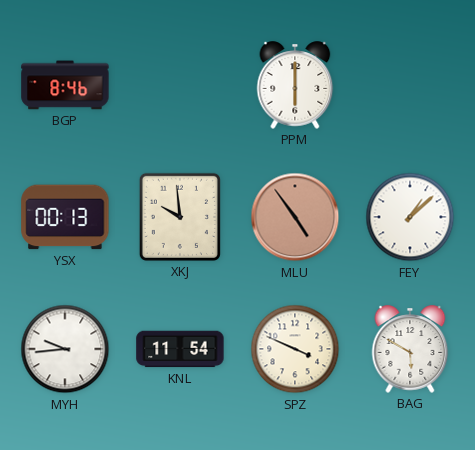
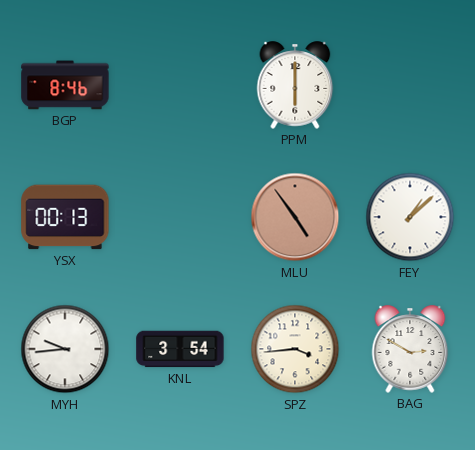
XKJ: 9:59 -> none (180, 217)
KNL: 11:54 -> 3:54 (180, 349)
SPZ: 3:49 -> 3:44 (295, 349)
BAG: 5:50 -> 2:50 (410, 349)
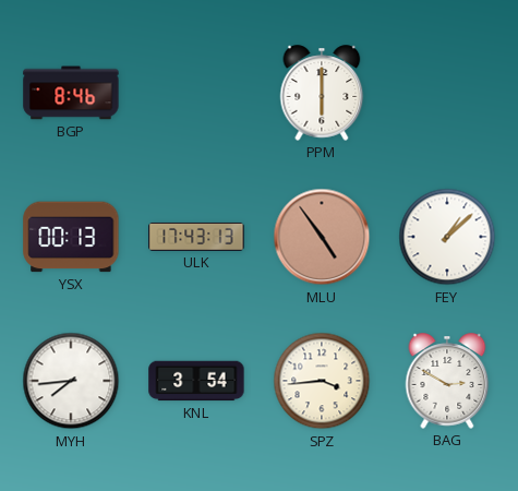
ULK: none -> 17:43 (196, 237)
MYH: 9:44 -> 7:44 (71, 381)
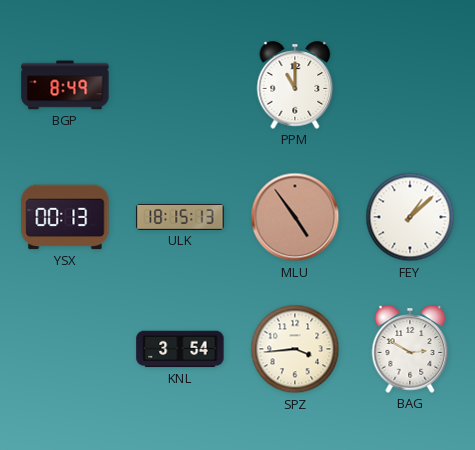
BGP: 8:46 -> 8:49 (65, 85)
PPM: 6:00 -> 11:00 (295, 85)
ULK: 17:43 -> 18:15 (180, 217)
MYH: 7:44 -> none (71, 381)
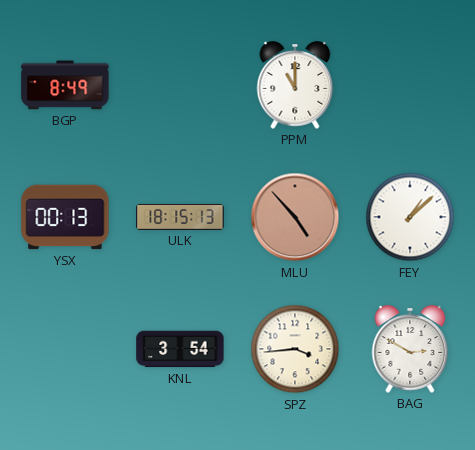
MLU: 4:54 -> 4:53 (295, 217)
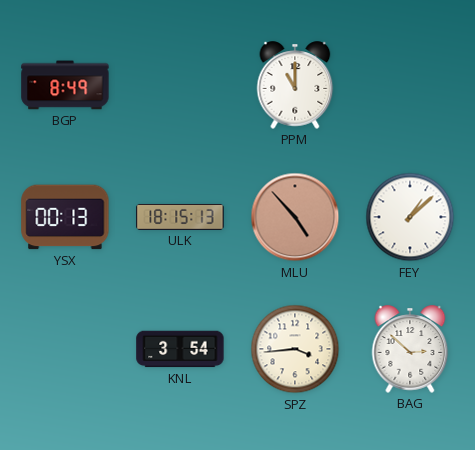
BAG: 2:50 -> 2:52 (410, 349)
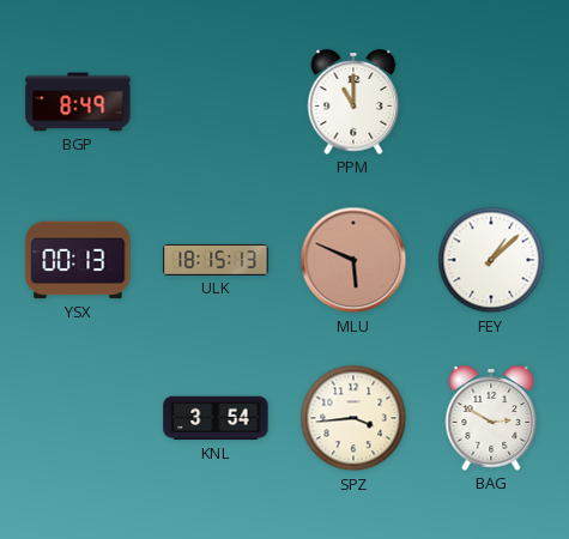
MLU: 4:53 -> 5:49 (353, 260)
BAG: 2:52 -> 2:50 (491, 418)
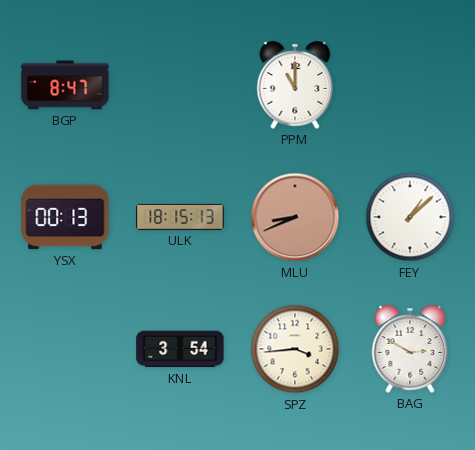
BGP: 8:49 -> 8:47 (65, 85)
MLU: 5:49 -> 8:41 (295, 217)
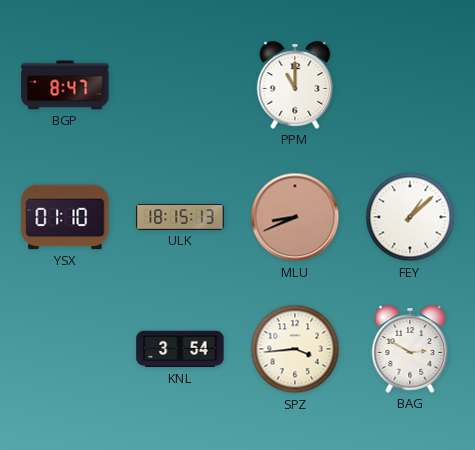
YSX: 00:13 -> 01:10 (65, 217)
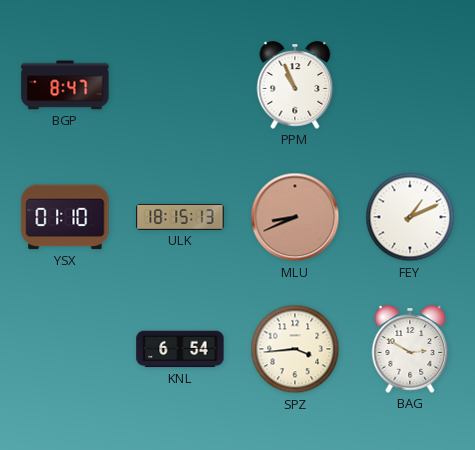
PPM: 11:00 -> 10:56 (295, 85)
FEY: 1:08 -> 1:11 (410, 217)
KNL: 3:54 -> 6:54 (180, 349)
